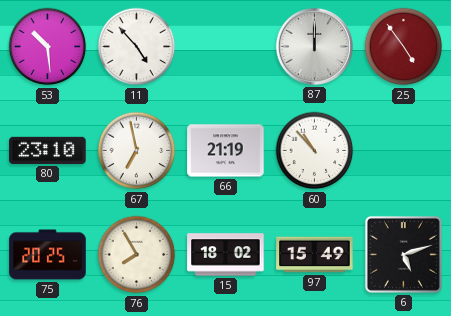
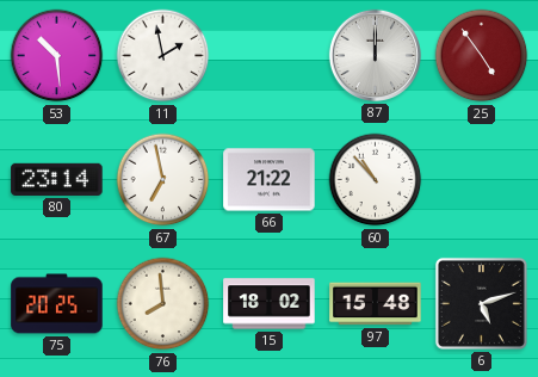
11: 4:53 -> 1:58 (163, 56)
80: 23:10 -> 23:14 (57, 179)
66: 21:19 -> 21:22 (270, 180)
76: 7:55 -> 7:59 (163, 304)
97: 15:49 -> 15:48 (376, 304)
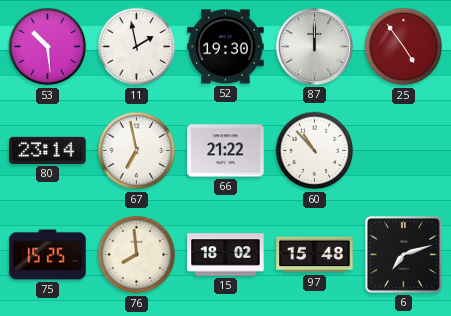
52: none -> 19:30 (226, 47)
75: 20:25 -> 15:25 (48, 255)
6: 5:12 -> 7:12 (403, 254)
